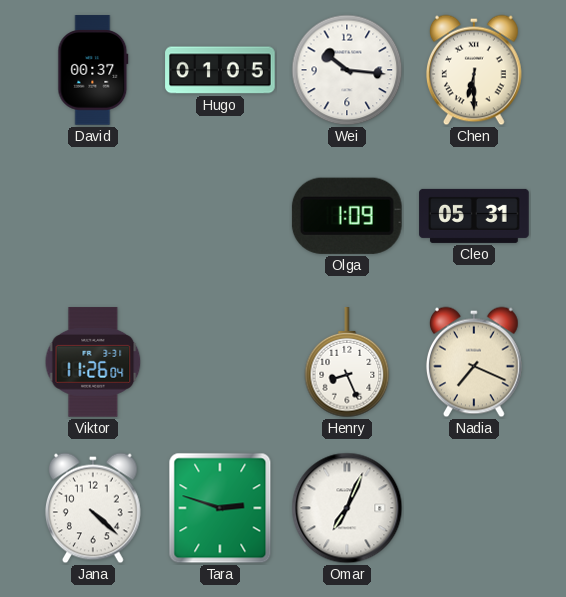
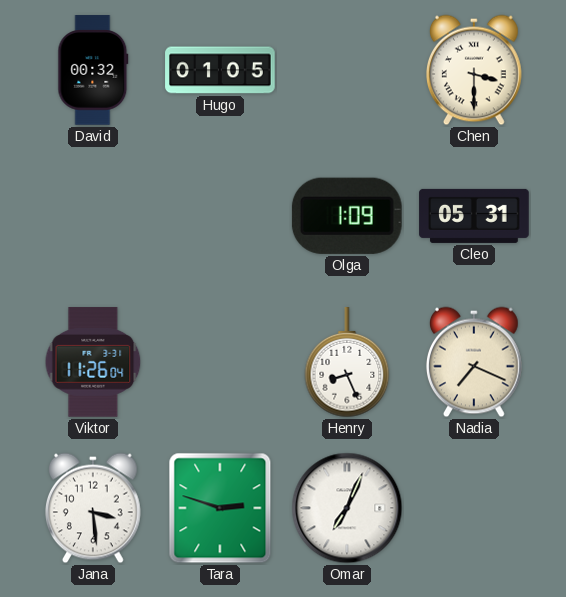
David: 00:37 -> 00:32 (93, 70)
Wei: 10:16 -> none (347, 70)
Chen: 6:30 -> 3:30 (474, 70)
Jana: 4:22 -> 3:29 (93, 508)
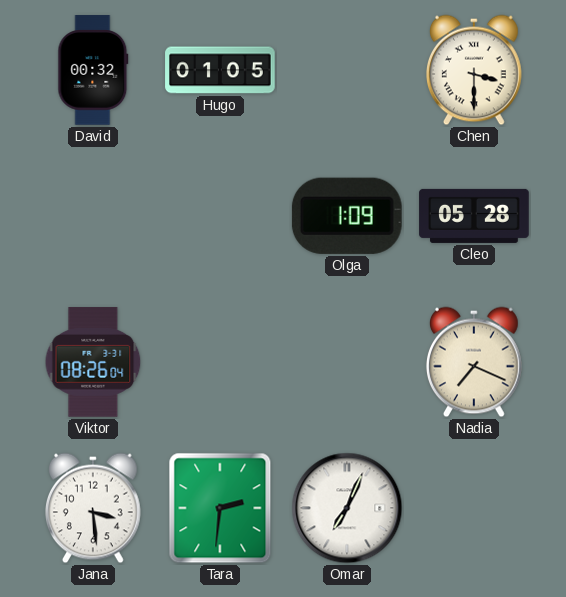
Cleo: 05:31 -> 05:28 (474, 216)
Viktor: 11:26 -> 08:26 (93, 362)
Henry: 8:26 -> none (347, 363)
Tara: 2:48 -> 2:31 (220, 508)
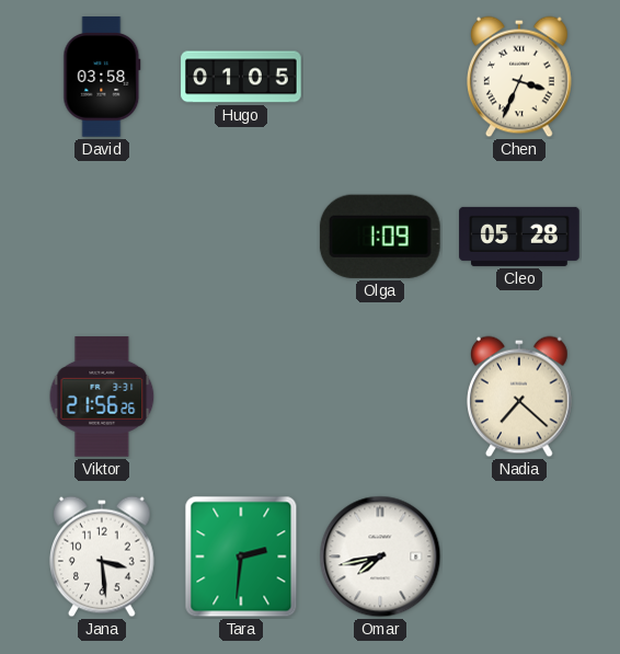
David: 00:32 -> 03:58 (102, 77)
Chen: 3:30 -> 3:34 (519, 77)
Viktor: 08:26 -> 21:56 (102, 397)
Nadia: 7:19 -> 7:22 (519, 397)
Omar: 7:04 -> 7:43 (380, 557)
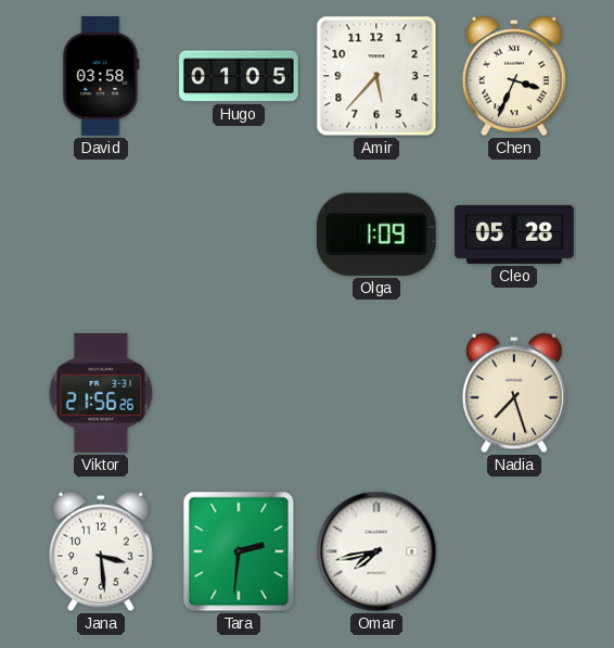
Amir: none -> 5:37 (376, 76)
Nadia: 7:22 -> 7:27 (514, 393)
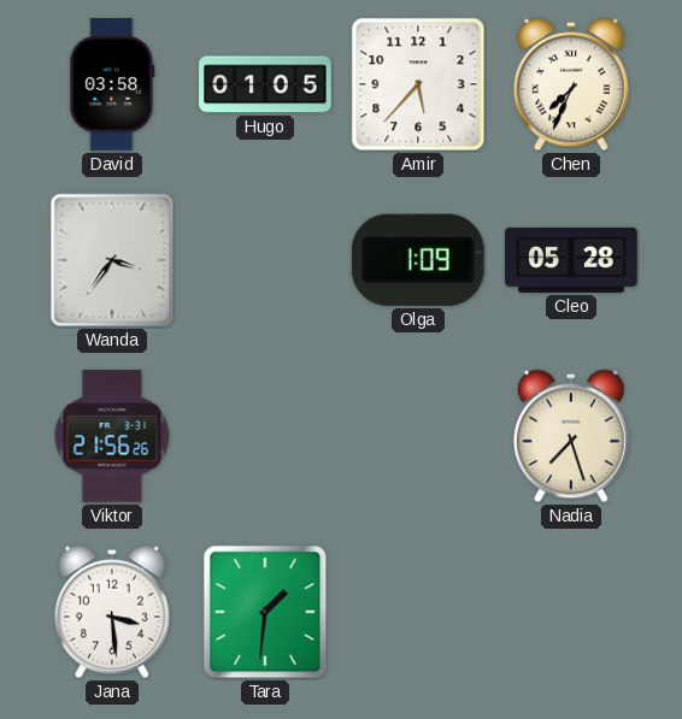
Chen: 3:34 -> 7:34 (571, 84)
Wanda: none -> 3:36 (112, 260)
Tara: 2:31 -> 1:31 (265, 612)
Omar: 7:43 -> none (376, 551)
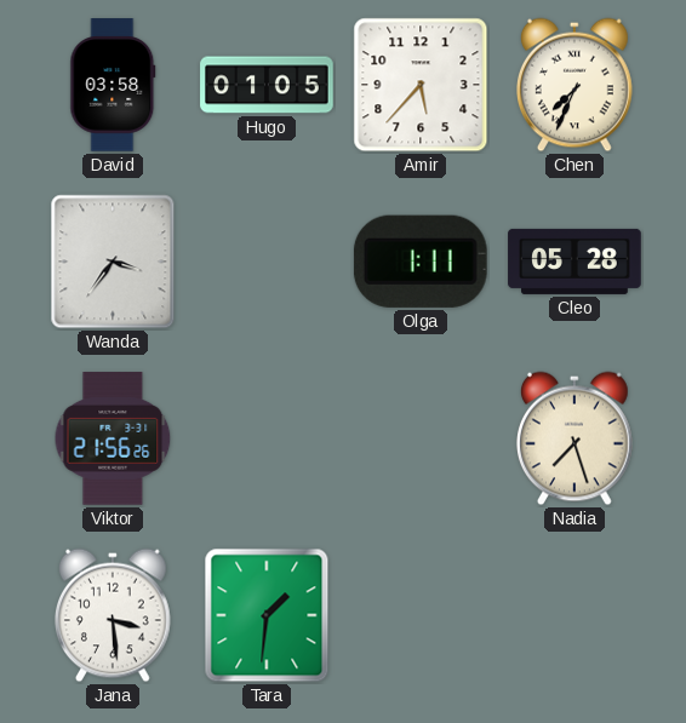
Olga: 1:09 -> 1:11 (421, 262)
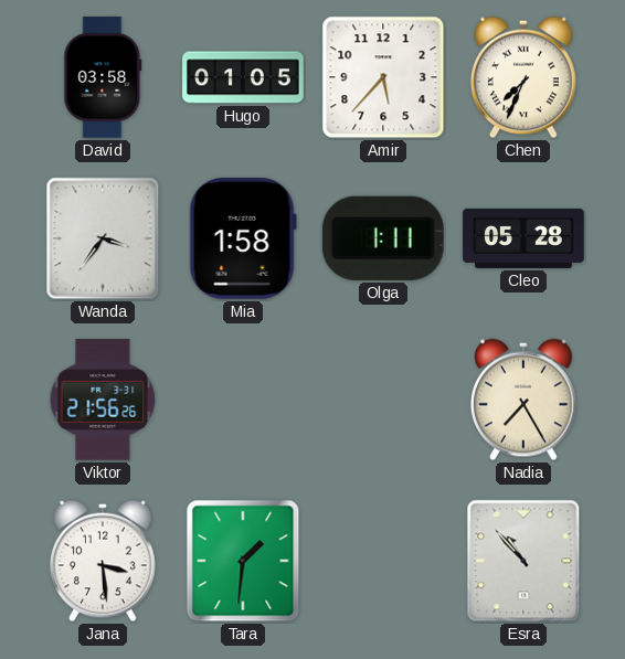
Mia: none -> 1:58 (243, 240)
Nadia: 7:27 -> 7:25 (523, 400)
Esra: none -> 10:53 (523, 561)
